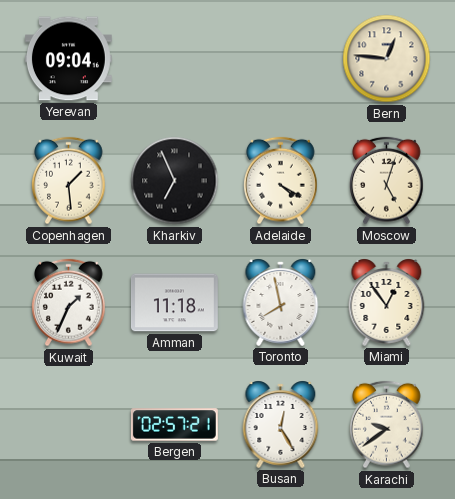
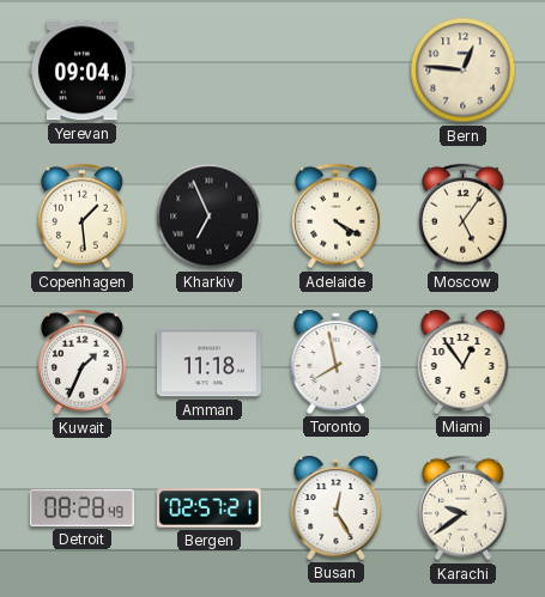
Moscow: 5:03 -> 5:06 (464, 217)
Detroit: none -> 08:28 (81, 507)
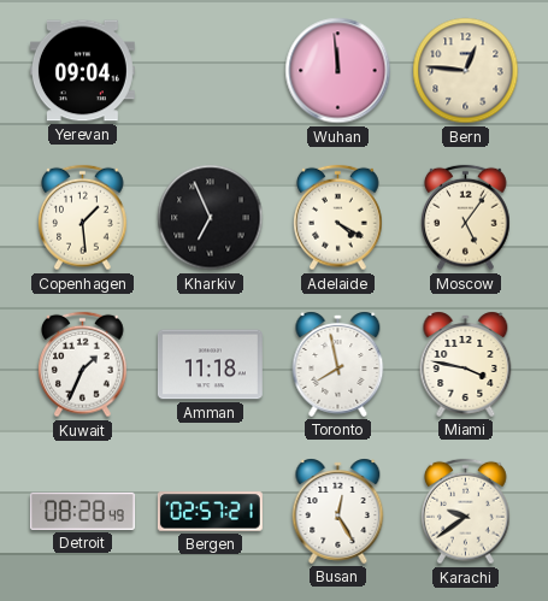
Wuhan: none -> 11:59 (338, 71)
Miami: 12:54 -> 3:47 (466, 364)
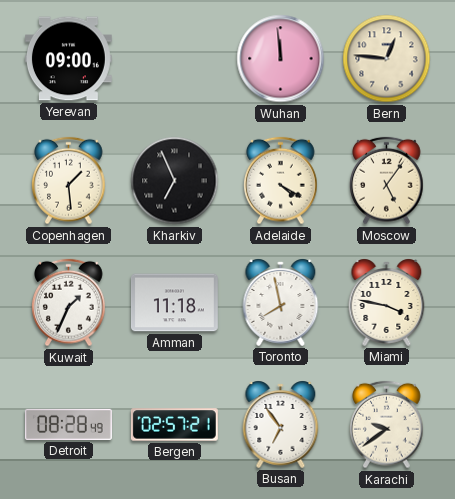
Yerevan: 09:04 -> 09:00 (68, 59)
Busan: 12:25 -> 6:54 (281, 424)
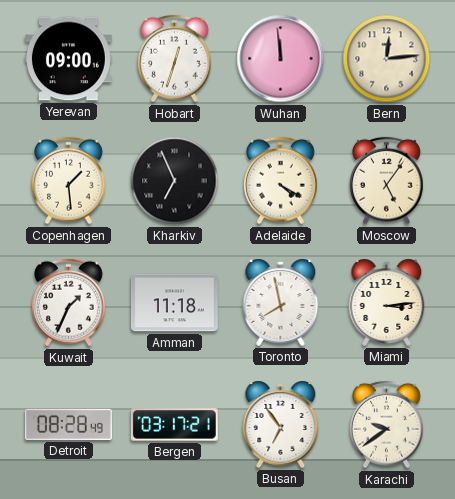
Hobart: none -> 12:33 (175, 59)
Bern: 12:46 -> 12:14 (387, 59)
Miami: 3:47 -> 3:14 (387, 302)
Bergen: 02:57 -> 03:17 (174, 425)
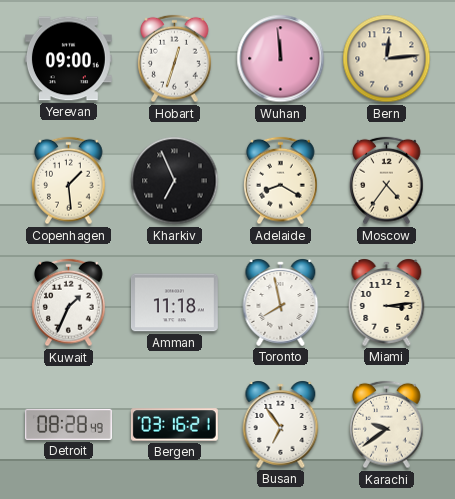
Adelaide: 4:20 -> 8:20 (281, 181)
Moscow: 5:06 -> 4:36 (387, 181)
Bergen: 03:17 -> 03:16 (174, 425)
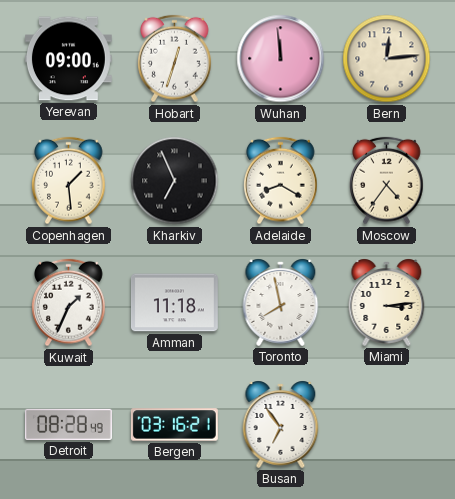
Karachi: 9:39 -> none (387, 425)
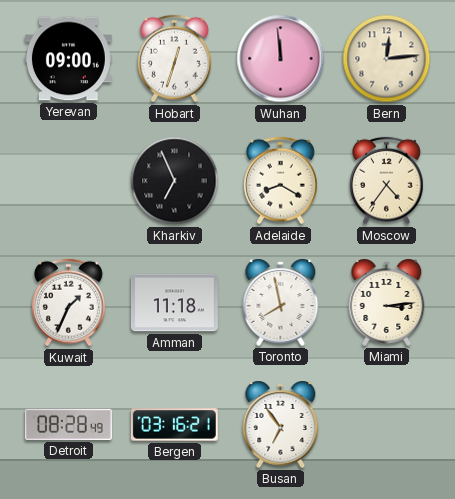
Copenhagen: 1:29 -> none (69, 181)
